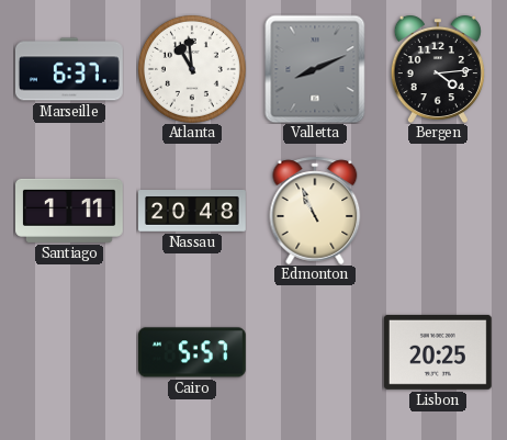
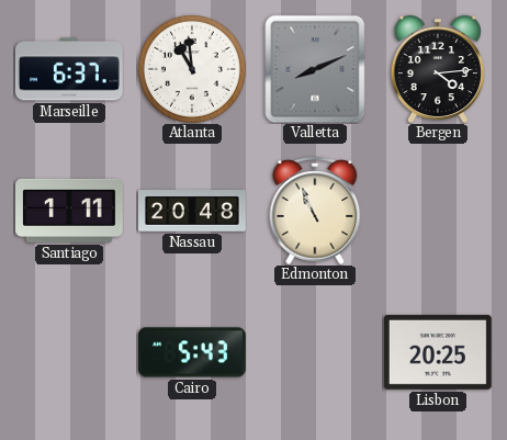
Cairo: 5:57 -> 5:43 (192, 352)
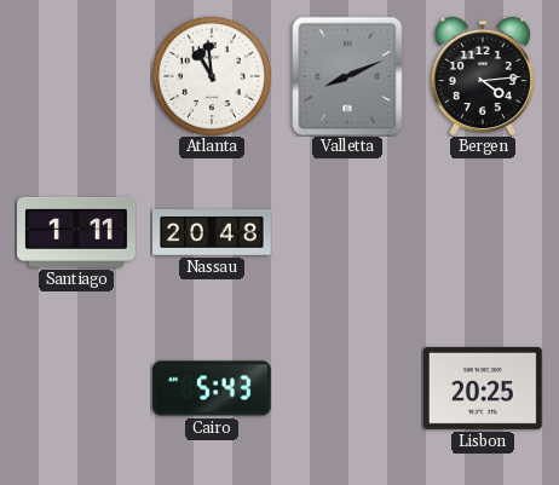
Marseille: 6:37 -> none (69, 69)
Edmonton: 10:56 -> none (315, 211)
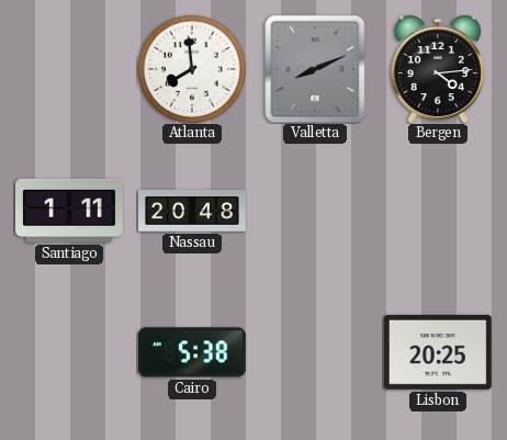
Atlanta: 10:59 -> 7:59 (192, 69)
Cairo: 5:43 -> 5:38 (192, 352)
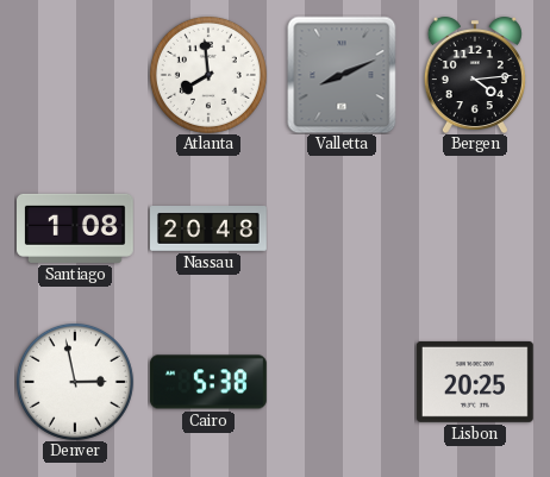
Santiago: 1:11 -> 1:08 (76, 228)
Denver: none -> 2:58 (75, 382)
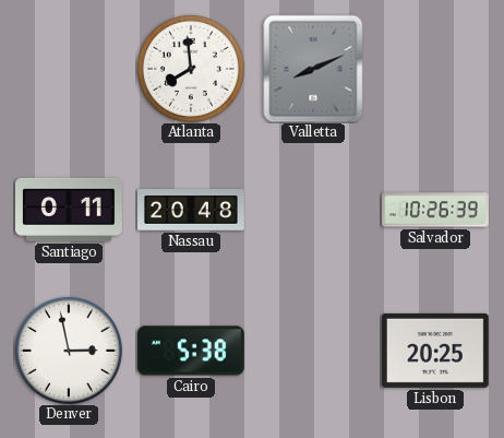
Bergen: 4:14 -> none (475, 75)
Santiago: 1:08 -> 0:11 (70, 210)
Salvador: none -> 10:26 (436, 210)
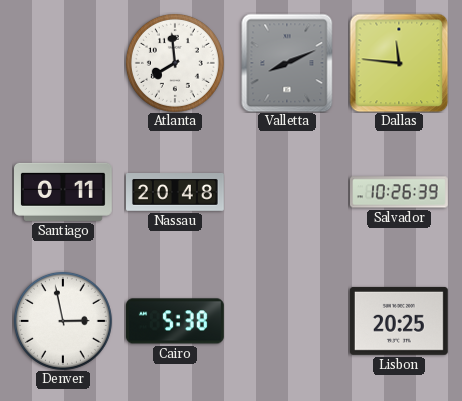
Dallas: none -> 11:46 (399, 63)
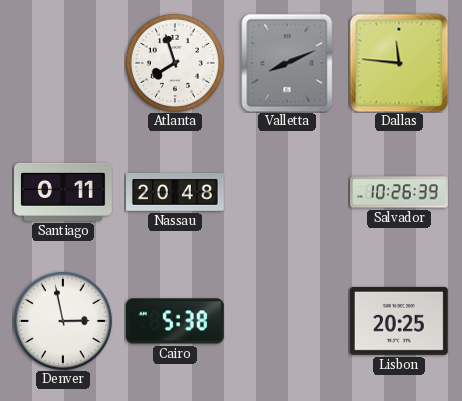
Atlanta: 7:59 -> 7:57 (175, 63)
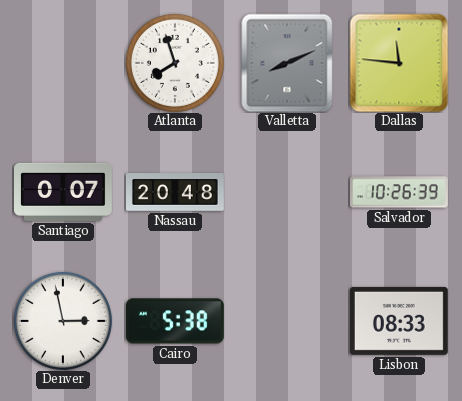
Santiago: 0:11 -> 0:07 (64, 192)
Lisbon: 20:25 -> 08:33 (399, 321)
